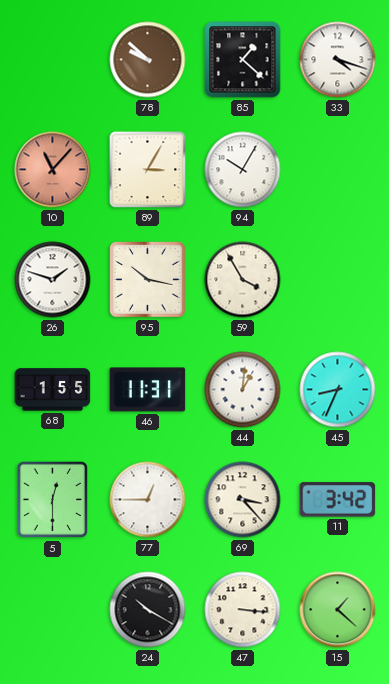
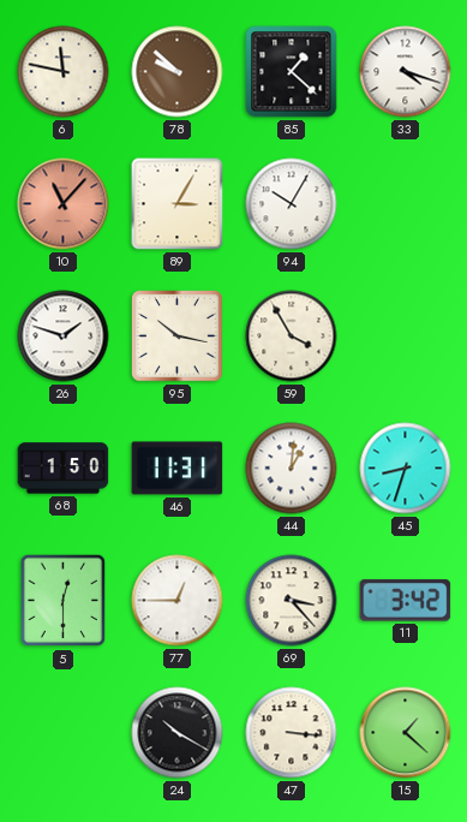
6: none -> 11:47 (64, 72)
68: 1:55 -> 1:50 (64, 469)
45: 8:34 -> 8:33 (406, 469)
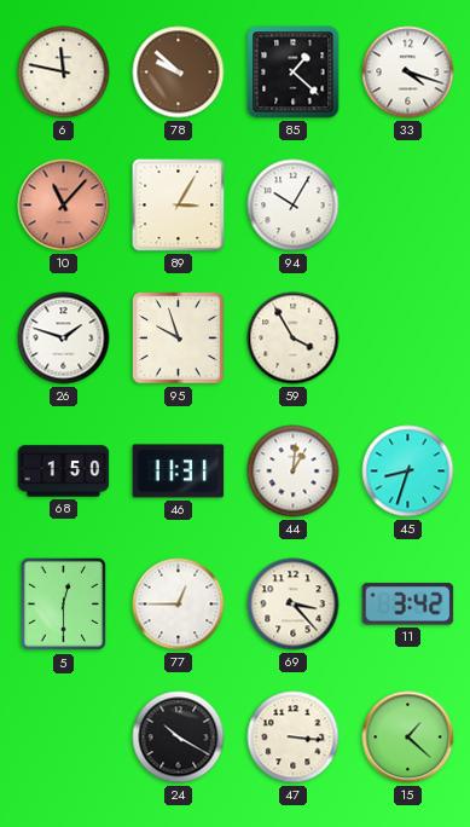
95: 10:17 -> 9:57 (179, 339)
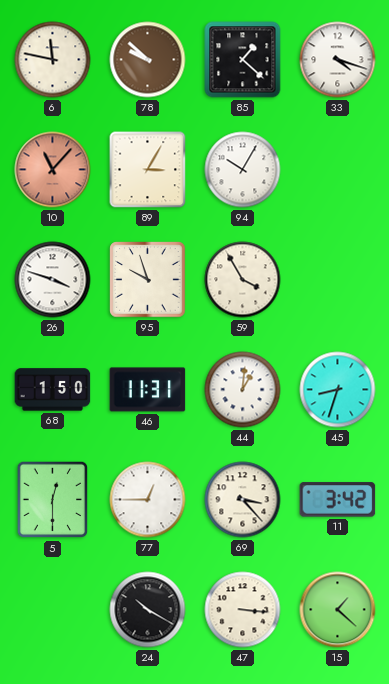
26: 1:48 -> 3:48 (53, 280)
